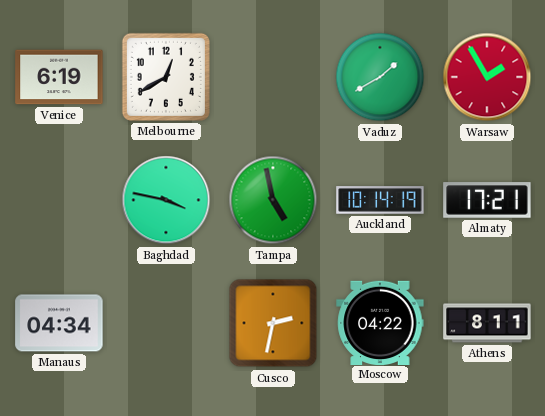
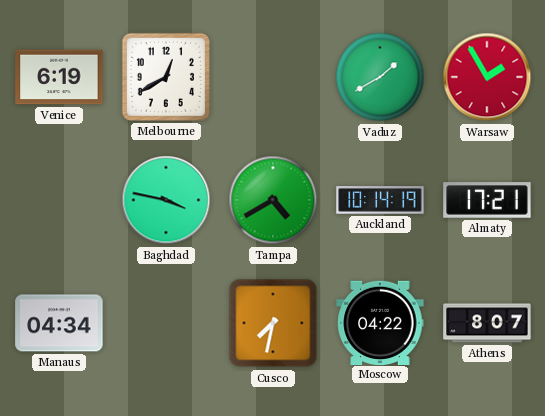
Tampa: 4:58 -> 4:40 (273, 200)
Cusco: 2:32 -> 7:32 (273, 323)
Athens: 8:11 -> 8:07 (487, 323)
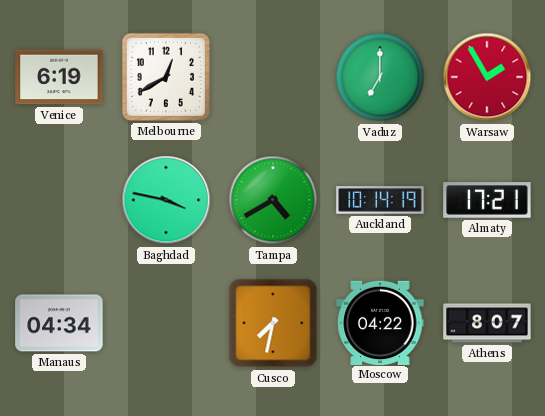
Vaduz: 1:40 -> 7:00 (380, 77)
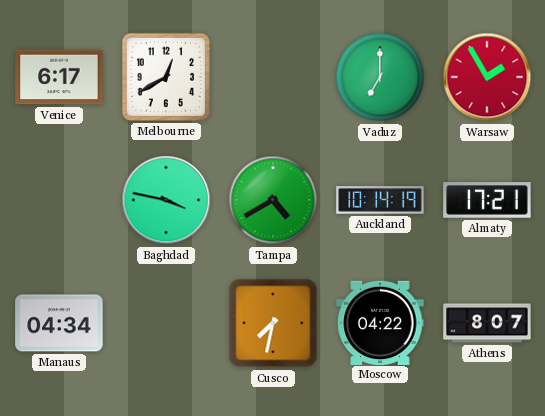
Venice: 6:19 -> 6:17 (59, 77)
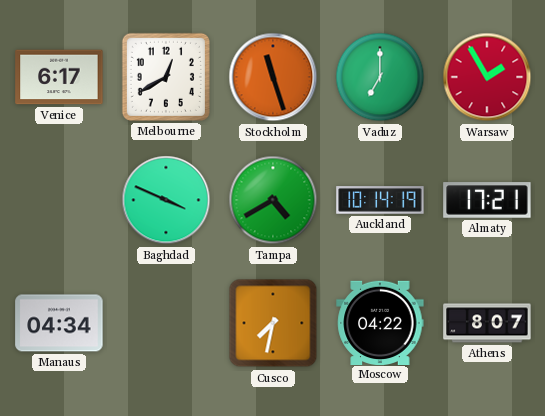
Stockholm: none -> 11:27 (273, 77)
Baghdad: 3:47 -> 3:49 (166, 200)
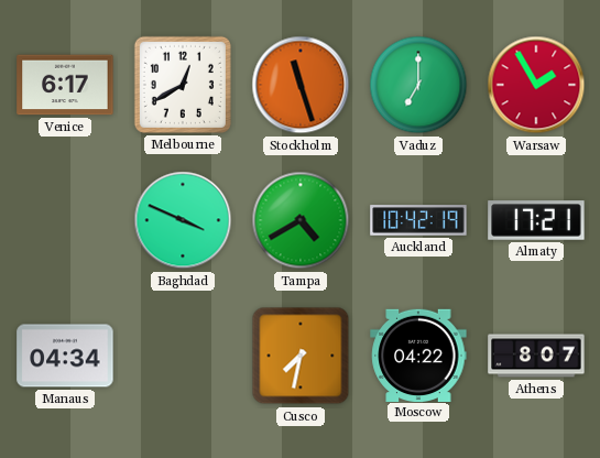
Auckland: 10:14 -> 10:42 (418, 220)
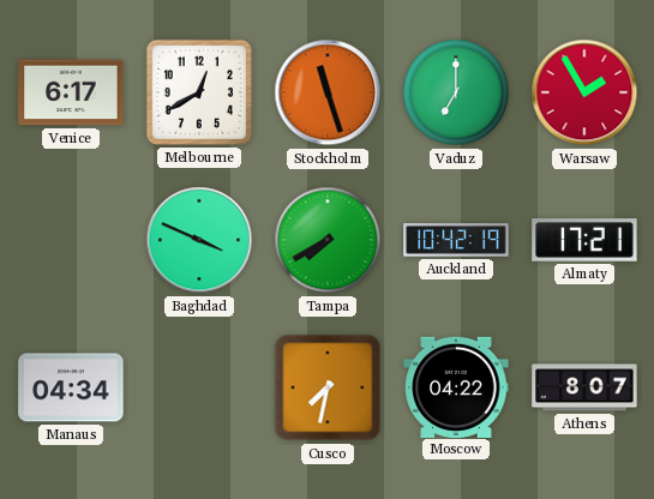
Tampa: 4:40 -> 7:40 (328, 240)
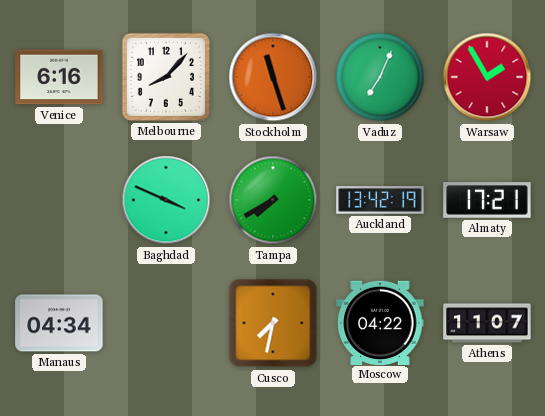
Venice: 6:17 -> 6:16 (59, 77)
Melbourne: 12:40 -> 8:07 (166, 77)
Vaduz: 7:00 -> 7:04 (380, 77)
Auckland: 10:42 -> 13:42 (380, 200)
Athens: 8:07 -> 11:07 (487, 323)
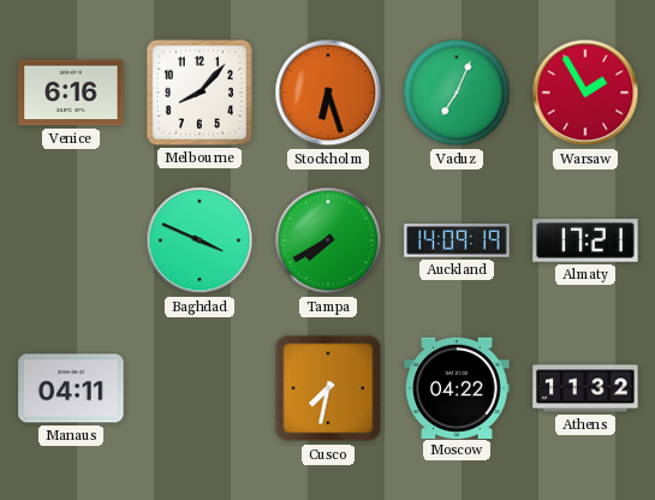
Stockholm: 11:27 -> 6:27 (328, 93)
Auckland: 13:42 -> 14:09 (457, 240)
Manaus: 04:34 -> 04:11 (71, 388)
Athens: 11:07 -> 11:32 (585, 388)
